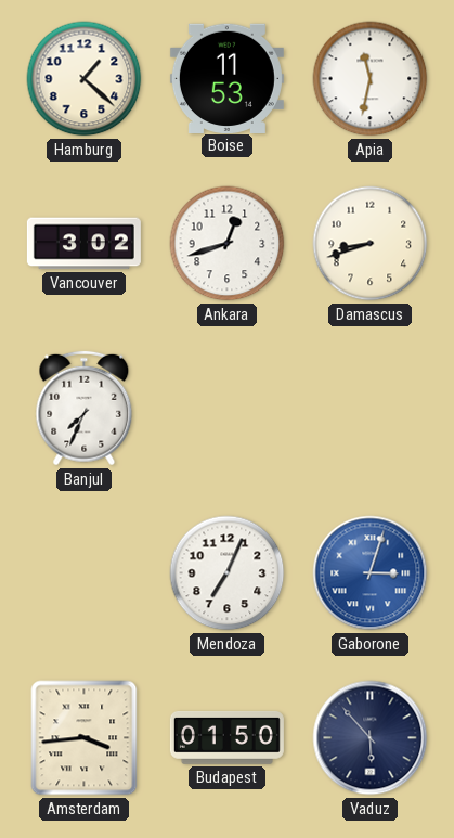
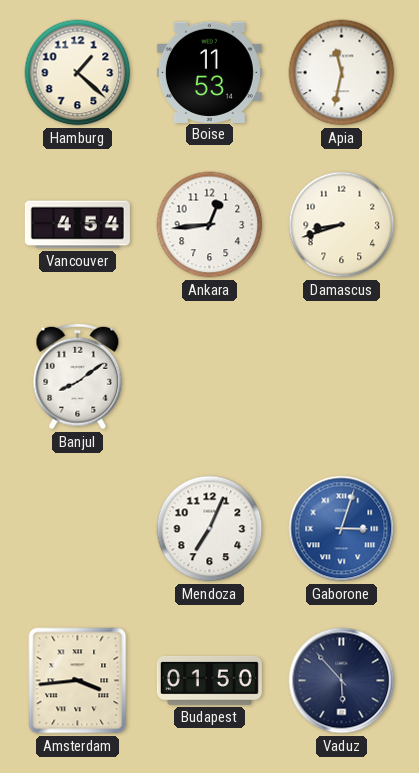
Vancouver: 3:02 -> 4:54 (77, 225)
Ankara: 12:42 -> 12:44 (210, 225)
Banjul: 7:34 -> 8:09 (78, 377)
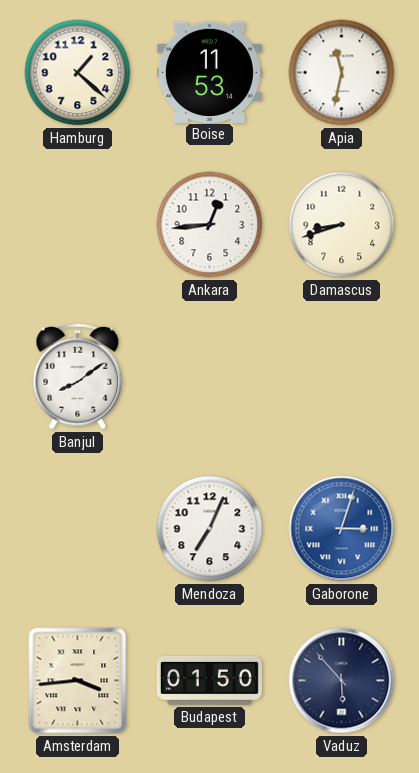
Vancouver: 4:54 -> none (77, 225)
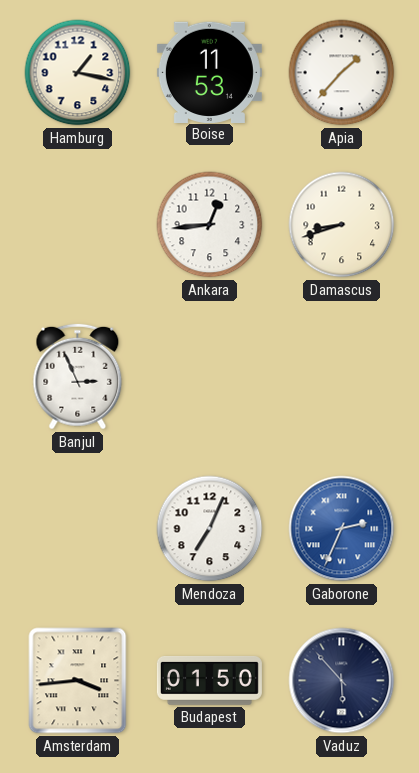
Hamburg: 1:22 -> 1:17 (78, 73)
Apia: 11:32 -> 1:37 (342, 73)
Banjul: 8:09 -> 2:56 (78, 377)
Gaborone: 3:03 -> 2:34 (342, 529)
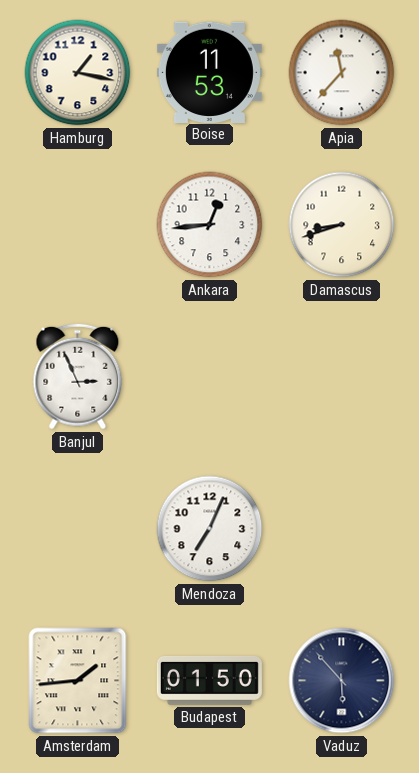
Apia: 1:37 -> 11:37 (342, 73)
Gaborone: 2:34 -> none (342, 529)
Amsterdam: 3:44 -> 1:44 (78, 681)
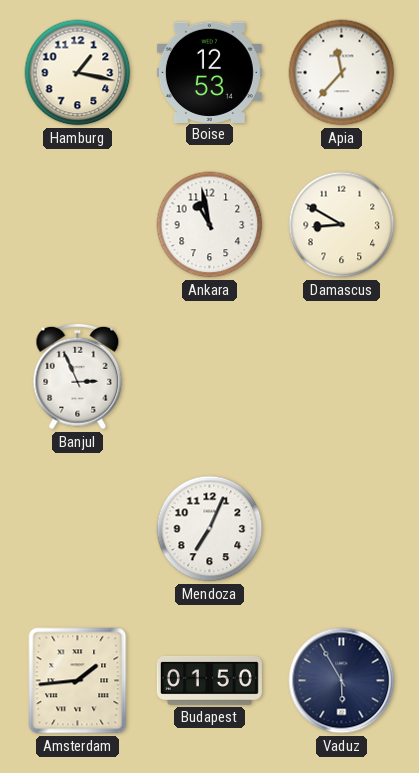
Boise: 11:53 -> 12:53 (209, 72)
Ankara: 12:44 -> 10:58 (210, 225)
Damascus: 8:42 -> 8:50 (342, 225)
Vaduz: 5:53 -> 5:55 (342, 681)
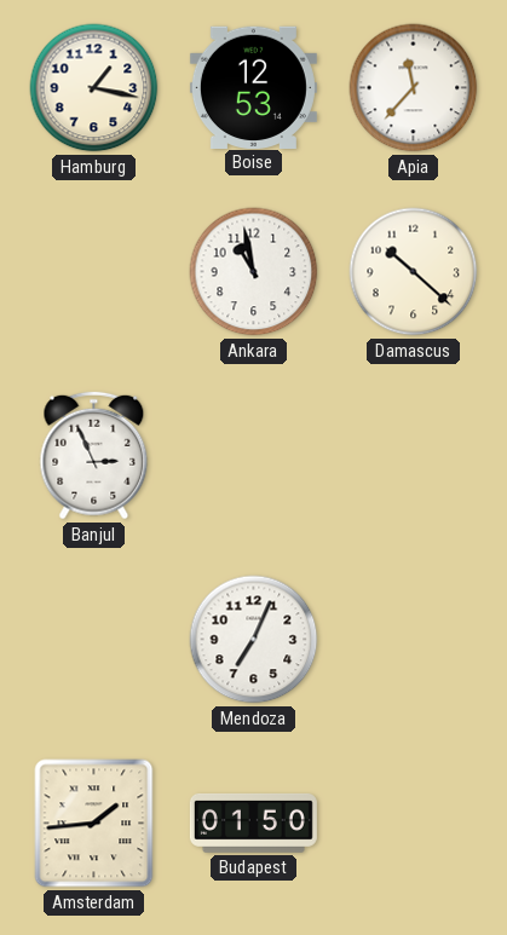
Damascus: 8:50 -> 10:22 (414, 272)
Vaduz: 5:55 -> none (342, 681)
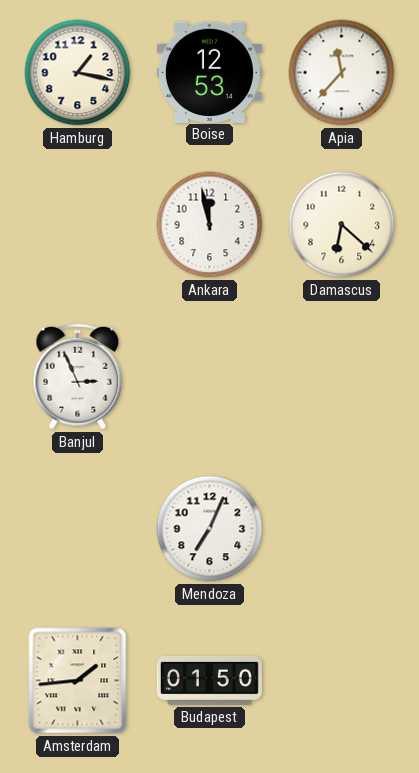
Ankara: 10:58 -> 11:58 (210, 225)
Damascus: 10:22 -> 6:22 (342, 225)
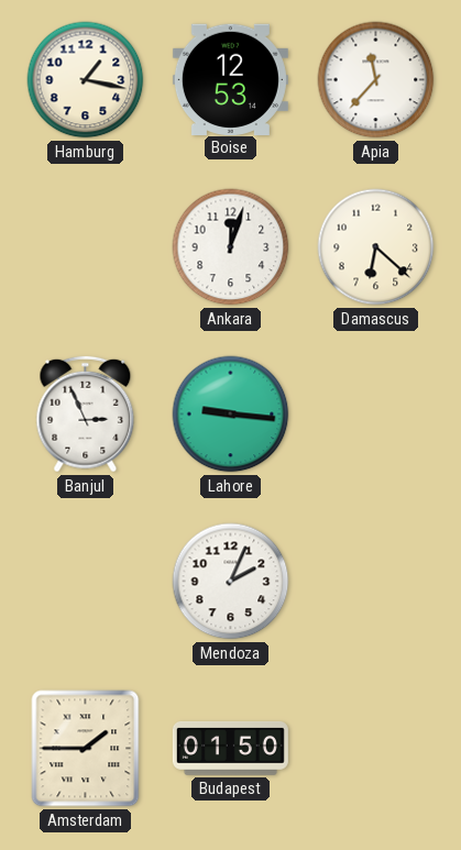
Ankara: 11:58 -> 12:03 (231, 247)
Lahore: none -> 9:16 (231, 415)
Mendoza: 7:04 -> 2:04 (231, 582)
Amsterdam: 1:44 -> 1:45 (86, 749)
